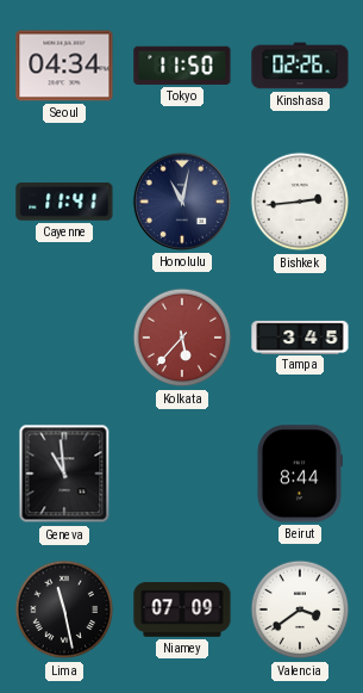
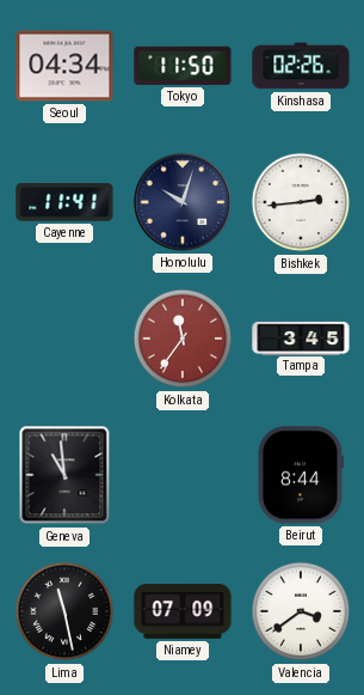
Honolulu: 11:02 -> 10:03 (183, 202)
Kolkata: 5:37 -> 11:36 (183, 339)
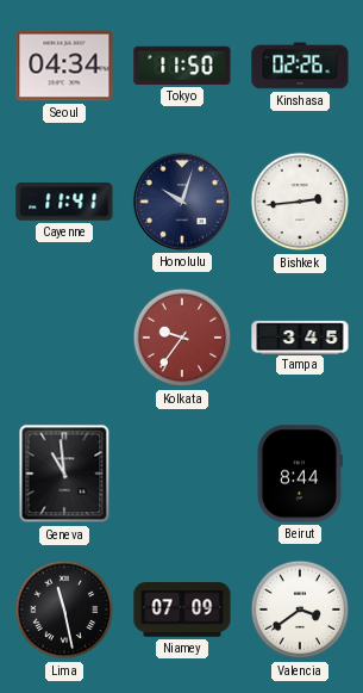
Kolkata: 11:36 -> 9:36 (182, 338)
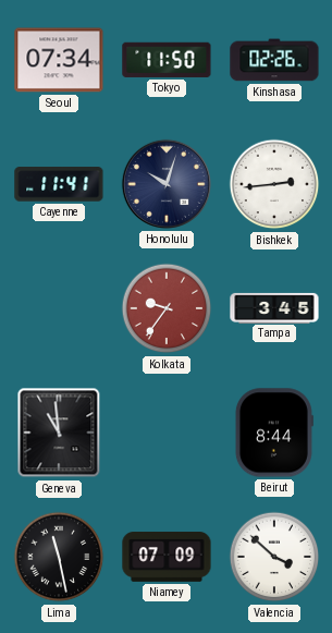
Seoul: 04:34 -> 07:34 (59, 60)
Valencia: 3:39 -> 3:52 (274, 557)
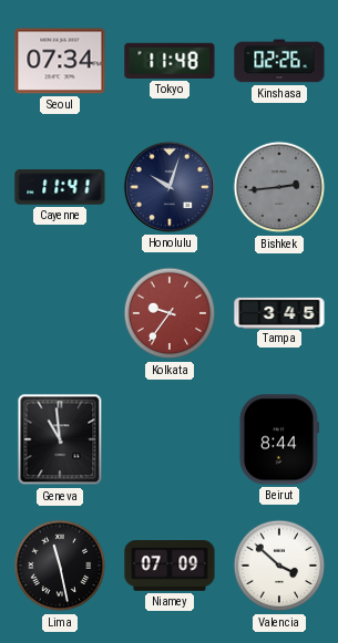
Tokyo: 11:50 -> 11:48 (170, 61)
Bishkek dial: white -> grey (279, 187)
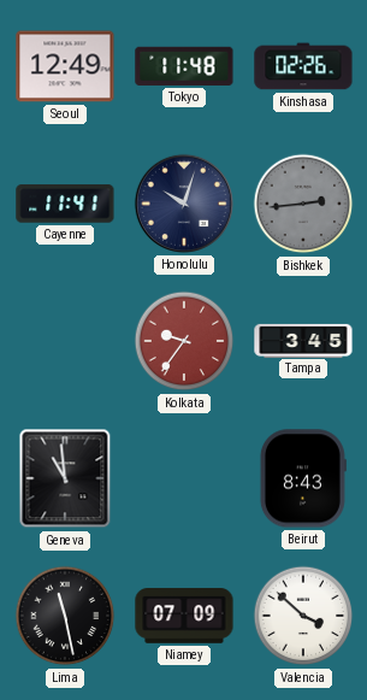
Seoul: 07:34 -> 12:49 (65, 66)
Beirut: 8:44 -> 8:43 (302, 478)
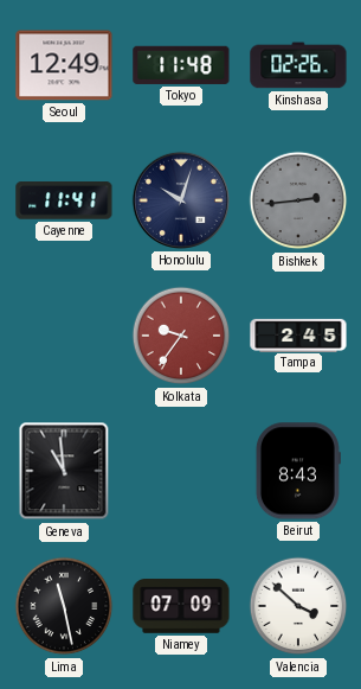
Tampa: 3:45 -> 2:45 (298, 334)
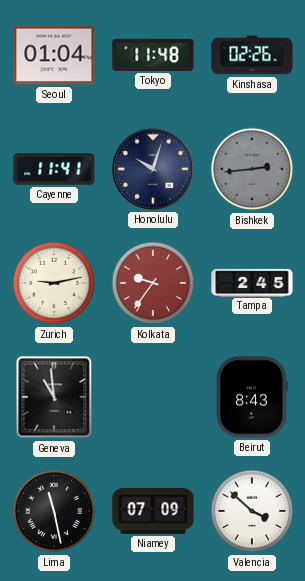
Seoul: 12:49 -> 01:04 (54, 55)
Zurich: none -> 9:13 (54, 283)
